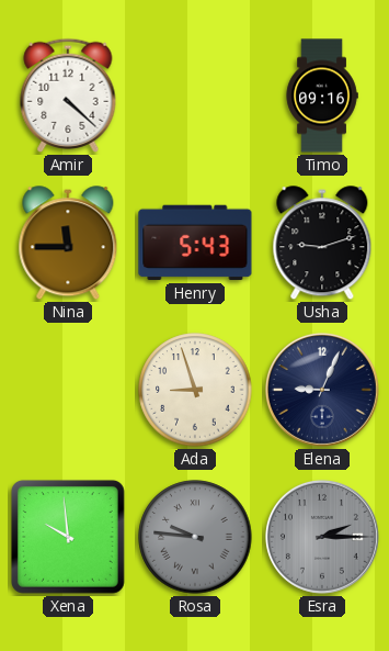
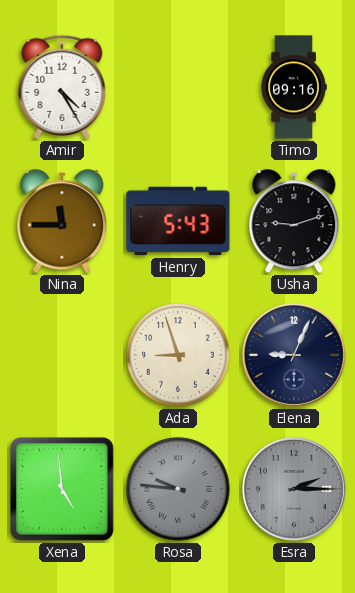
Amir: 4:22 -> 4:25 (62, 87)
Xena: 9:59 -> 4:59 (62, 489)
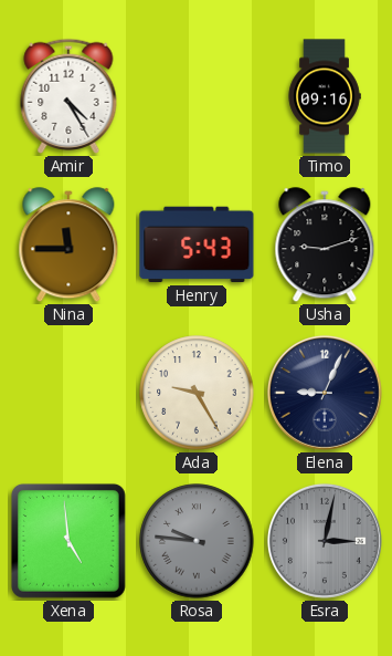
Ada: 8:57 -> 9:25 (197, 393)
Esra: 2:15 -> 3:02 (325, 541)
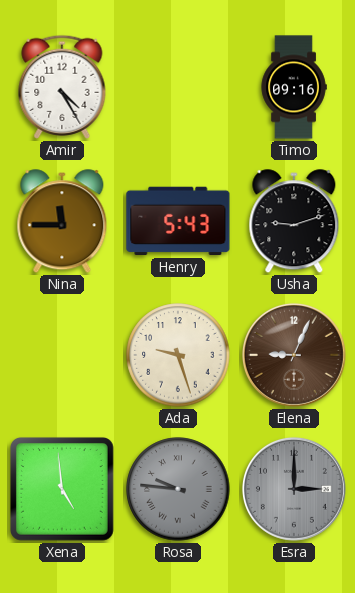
Ada: 9:25 -> 9:27 (178, 355)
Elena dial: navy -> brown (294, 355)
Esra: 3:02 -> 3:00 (294, 489)
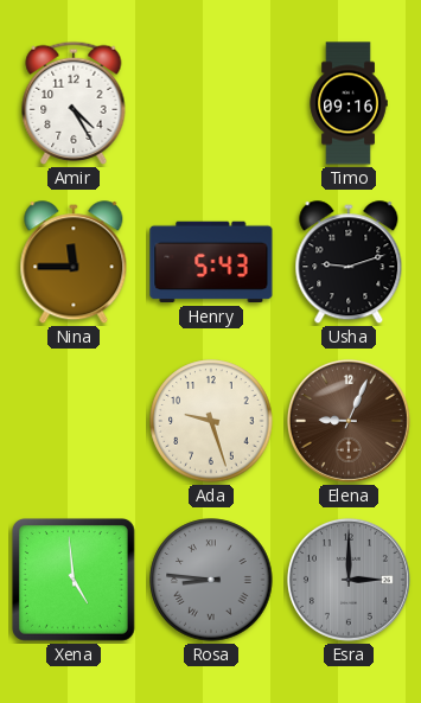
Rosa: 9:46 -> 8:46 (211, 580)
